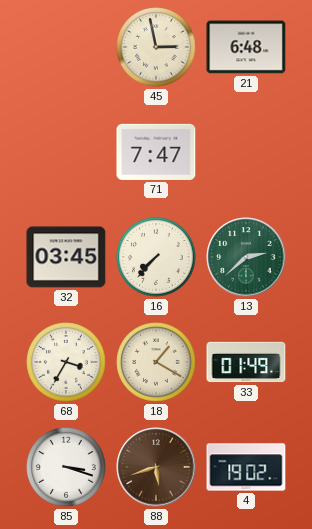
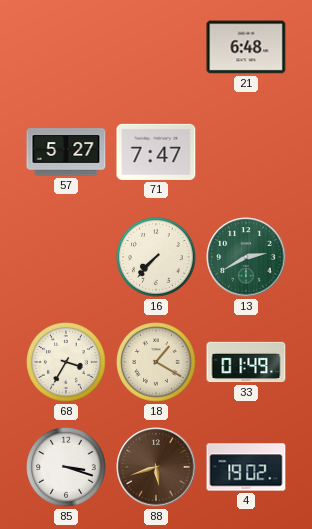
45: 2:58 -> none (156, 47)
57: none -> 5:27 (66, 152)
32: 03:45 -> none (66, 257)
13: 2:38 -> 2:40 (246, 257)
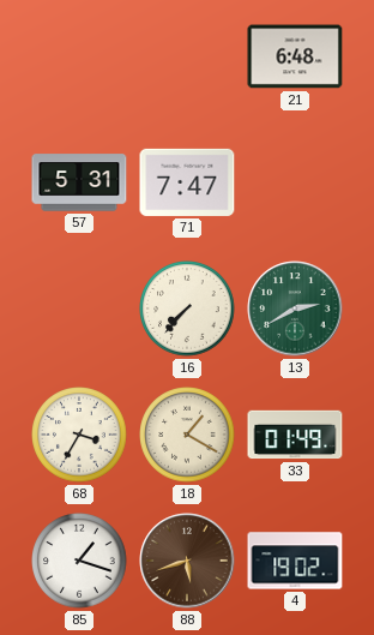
57: 5:27 -> 5:31 (79, 182)
85: 3:18 -> 1:18 (79, 561)
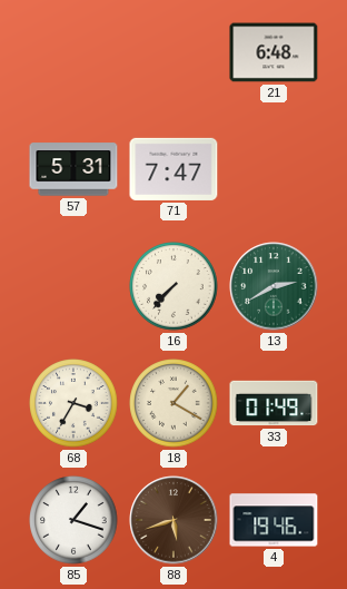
4: 19:02 -> 19:46 (274, 520)
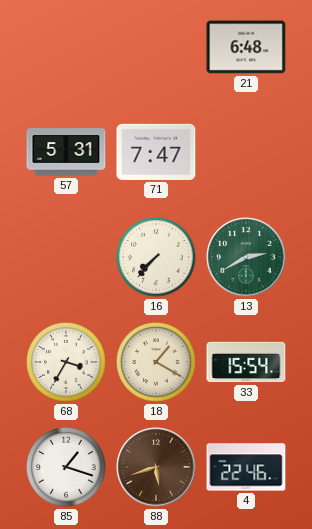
33: 01:49 -> 15:54 (246, 362)
4: 19:46 -> 22:46 (246, 467)
